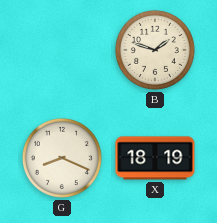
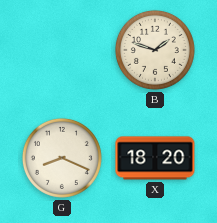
X: 18:19 -> 18:20 (155, 158)
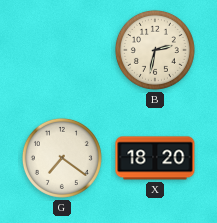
B: 1:48 -> 2:32 (155, 50)
G: 8:19 -> 7:21 (62, 158)
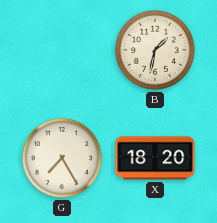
B: 2:32 -> 1:32 (155, 50)
G: 7:21 -> 7:25 (62, 158)
